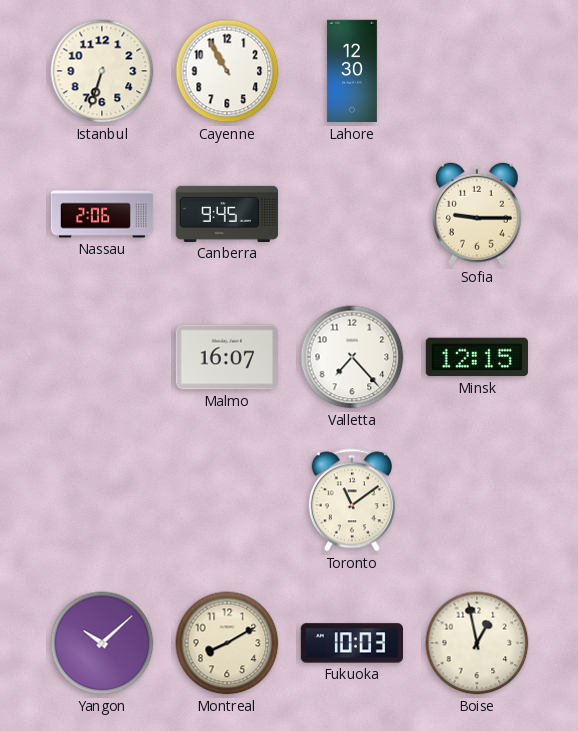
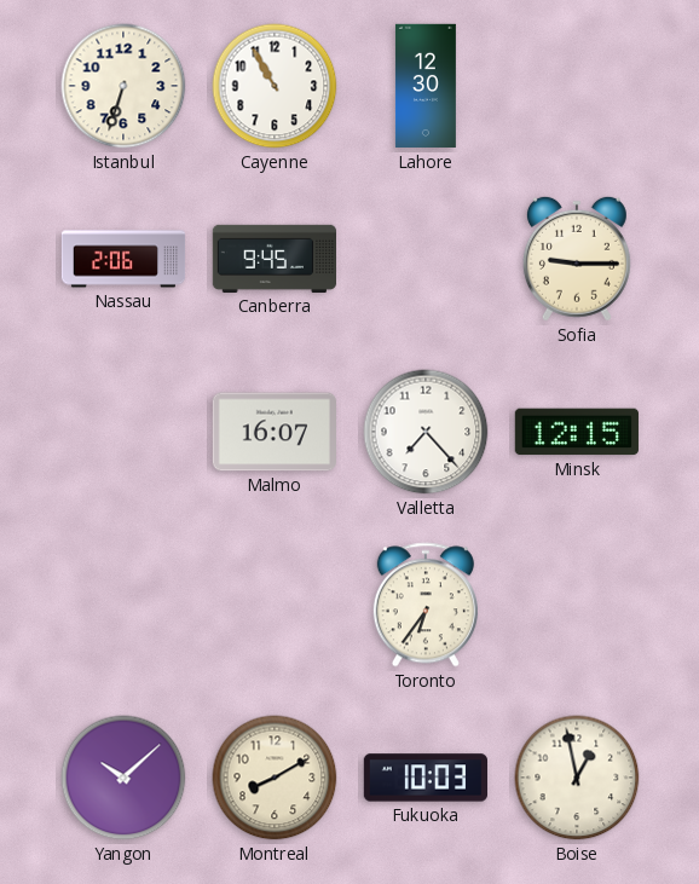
Toronto: 11:09 -> 6:36 (426, 605)
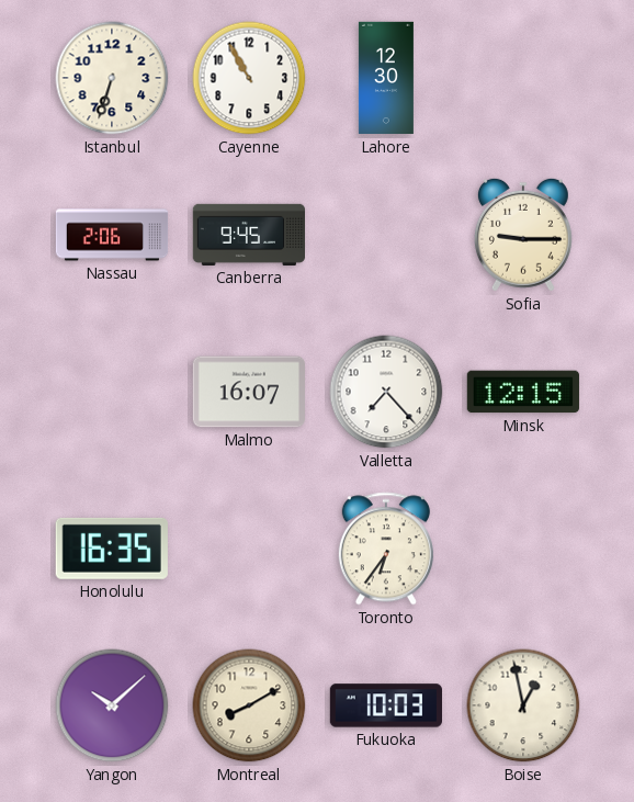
Honolulu: none -> 16:35 (112, 549)
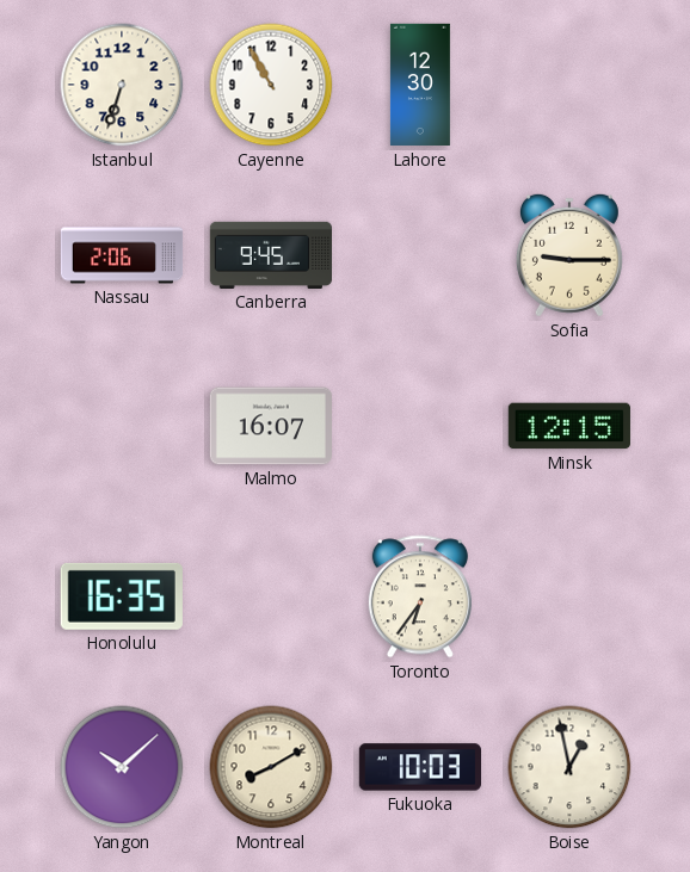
Valletta: 7:23 -> none (386, 392)
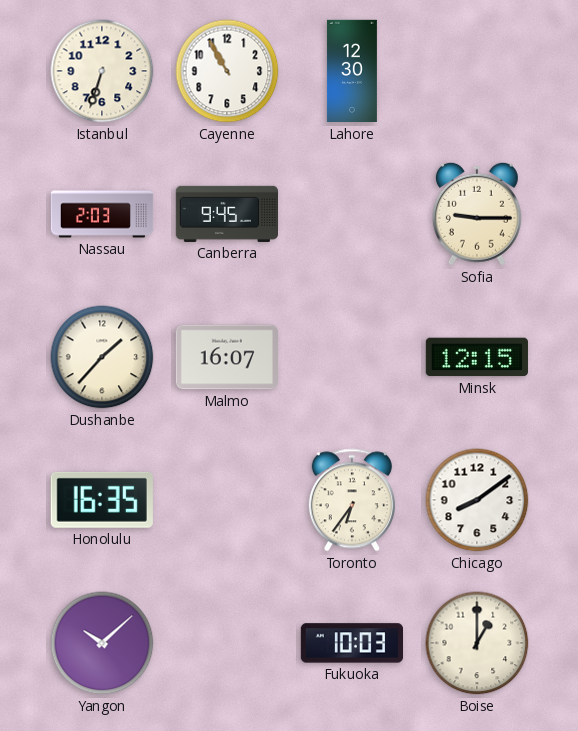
Nassau: 2:06 -> 2:03 (102, 214)
Dushanbe: none -> 1:37 (102, 357)
Chicago: none -> 8:09 (477, 500)
Montreal: 8:10 -> none (271, 767)
Boise: 12:58 -> 1:00 (477, 643)
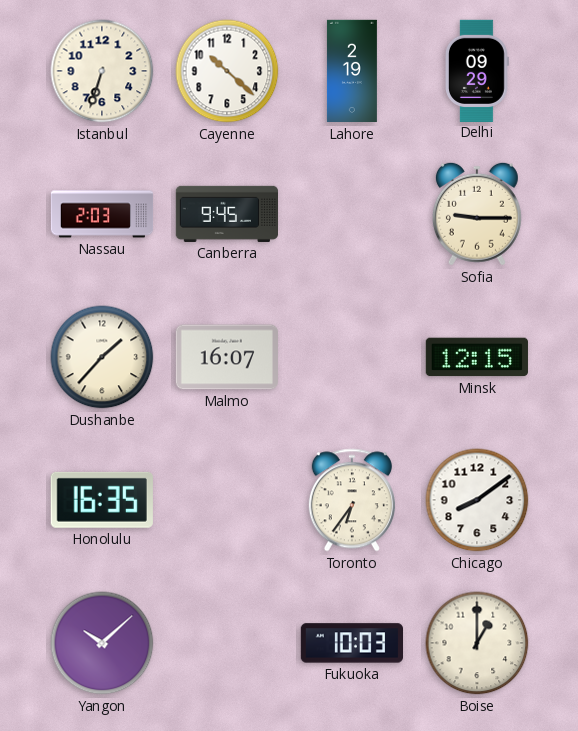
Cayenne: 10:55 -> 10:22 (227, 71)
Lahore: 12:30 -> 2:19 (352, 71)
Delhi: none -> 09:29 (478, 70)
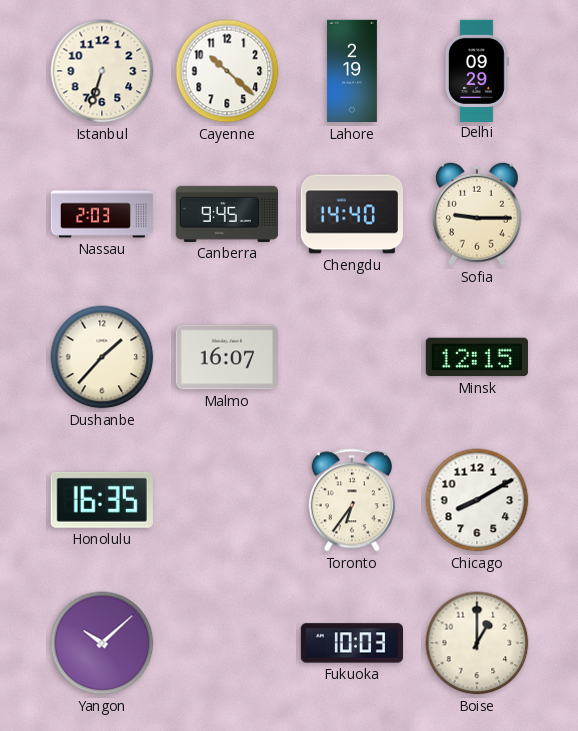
Chengdu: none -> 14:40 (351, 214)
Chicago: 8:09 -> 8:10 (477, 500)
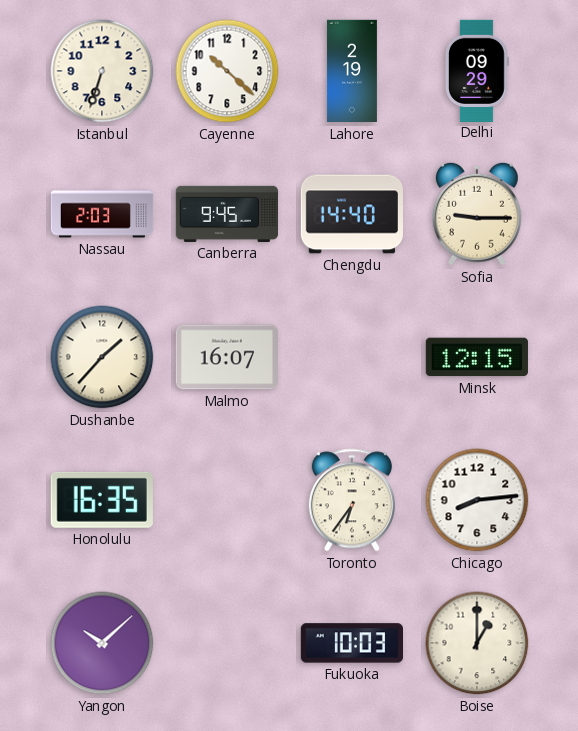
Chicago: 8:10 -> 8:14 (477, 500)
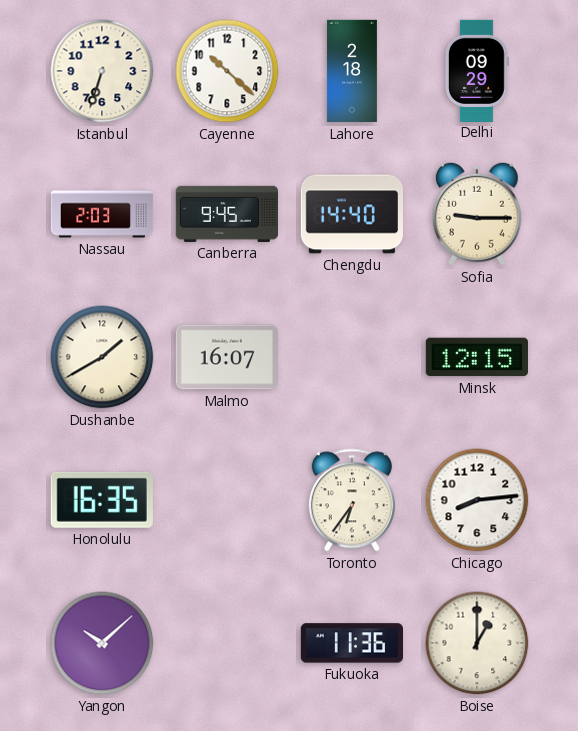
Lahore: 2:19 -> 2:18 (352, 71)
Dushanbe: 1:37 -> 1:40 (102, 357)
Fukuoka: 10:03 -> 11:36 (351, 643)
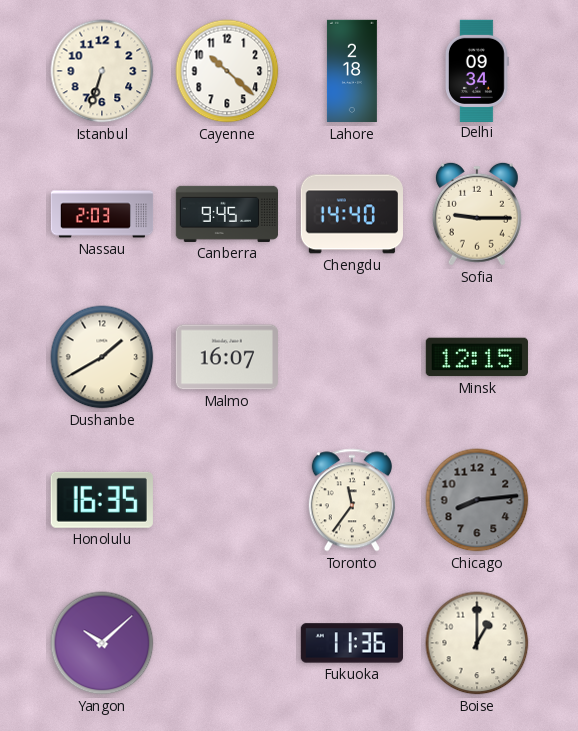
Delhi: 09:29 -> 09:34 (478, 70)
Toronto: 6:36 -> 11:36 (352, 500)
Chicago dial: white -> grey (477, 500)
